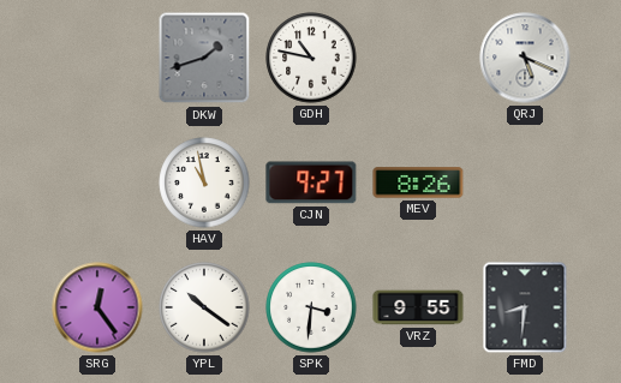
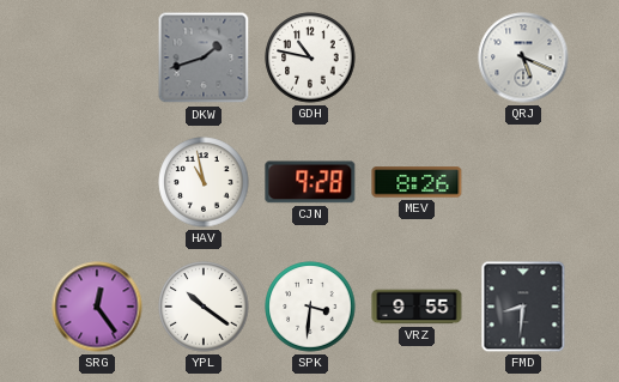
CJN: 9:27 -> 9:28 (310, 182)
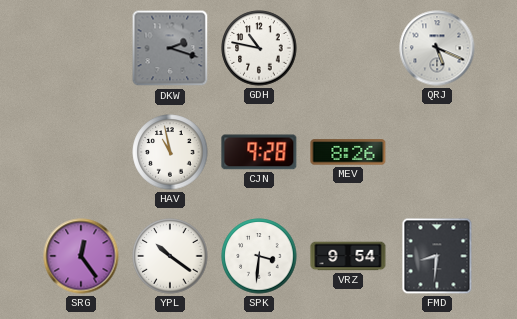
DKW: 1:42 -> 2:18 (170, 48)
VRZ: 9:55 -> 9:54 (348, 256)
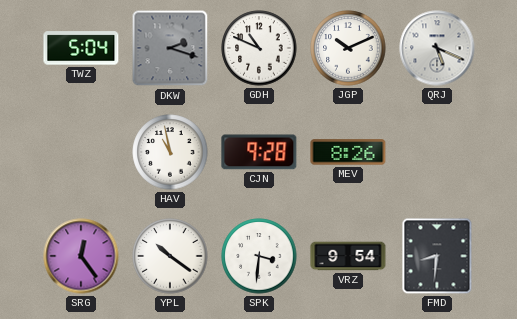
TWZ: none -> 5:04 (81, 48)
GDH: 10:47 -> 10:49 (259, 48)
JGP: none -> 10:11 (348, 48)
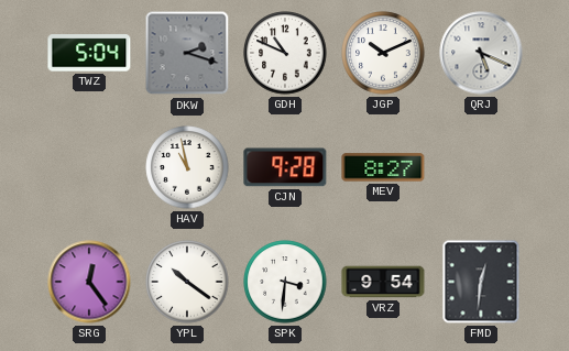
MEV: 8:26 -> 8:27 (383, 167)
FMD: 8:31 -> 12:31 (481, 282)
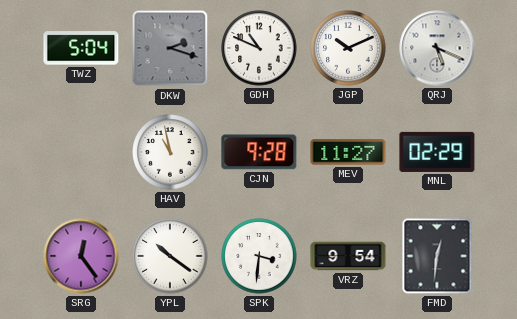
MEV: 8:27 -> 11:27 (348, 152)
MNL: none -> 02:29 (437, 152)
